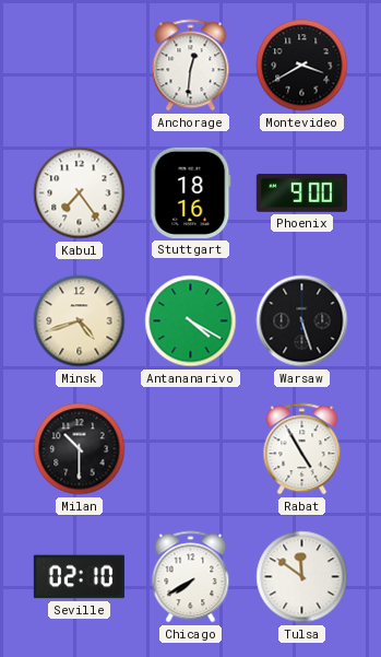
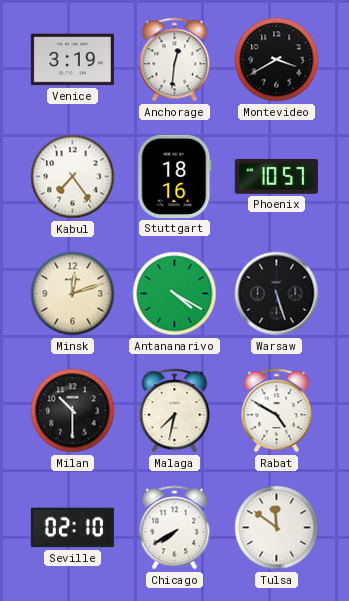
Venice: none -> 3:19 (72, 60)
Phoenix: 9:00 -> 10:57 (276, 176)
Minsk: 4:42 -> 12:12 (73, 294)
Malaga: none -> 7:32 (175, 411)
Rabat: 4:55 -> 4:50 (277, 411)
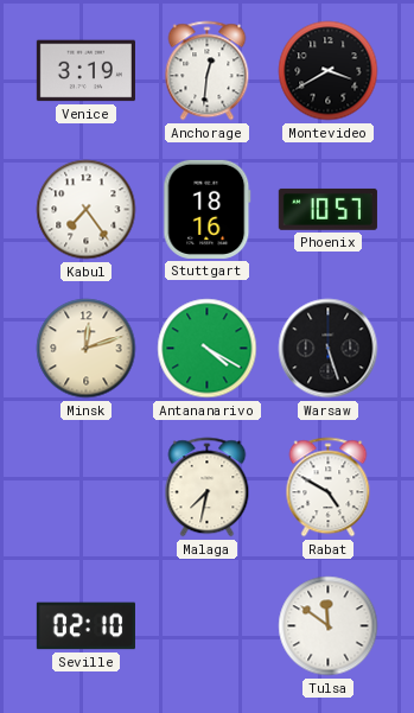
Milan: 10:30 -> none (73, 411)
Chicago: 7:40 -> none (175, 528)
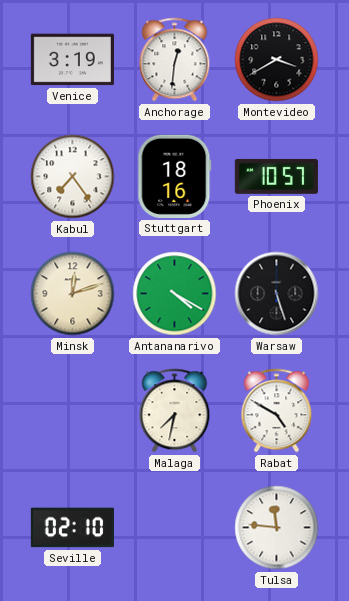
Tulsa: 11:51 -> 11:46 (277, 528)
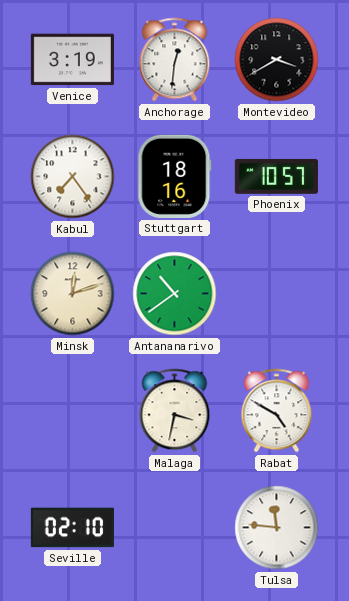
Antananarivo: 4:20 -> 10:39 (175, 294)
Warsaw: 5:27 -> none (277, 294)
Malaga: 7:32 -> 3:32 (175, 411)
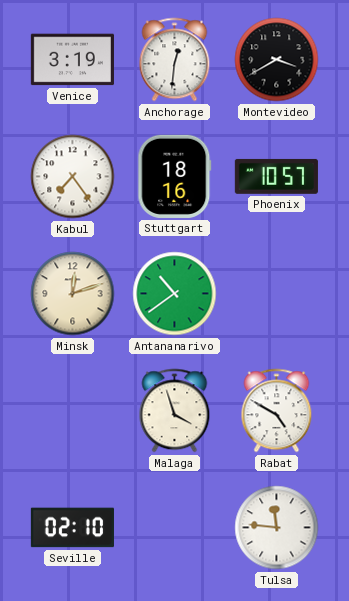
Malaga: 3:32 -> 3:57 (175, 411)
